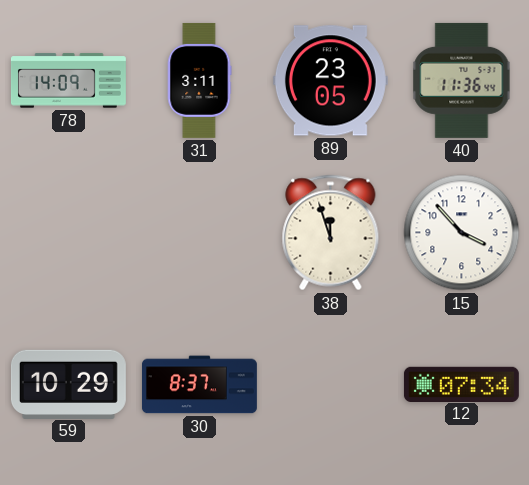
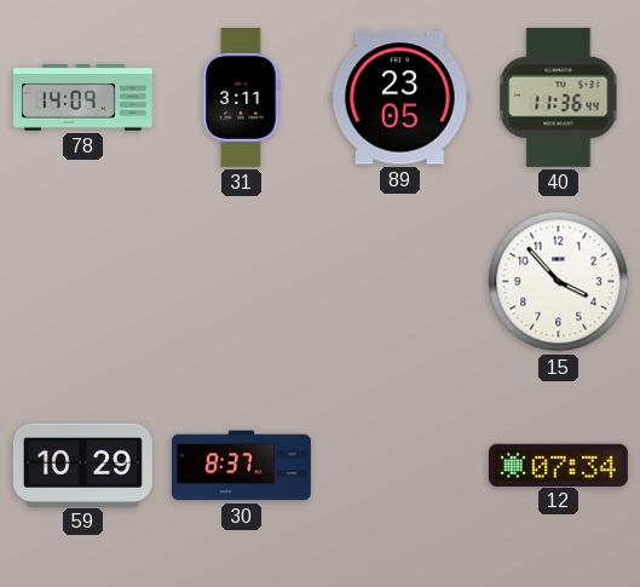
38: 11:57 -> none (331, 233)
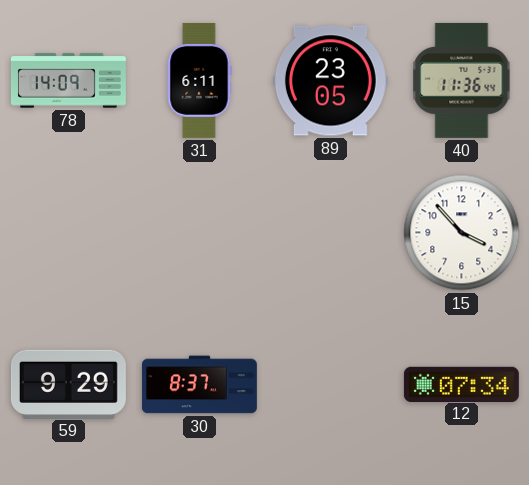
31: 3:11 -> 6:11 (199, 80)
59: 10:29 -> 9:29 (68, 384)
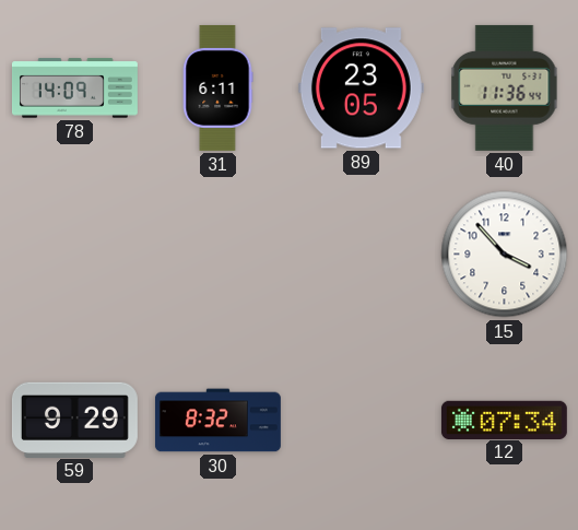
30: 8:37 -> 8:32 (217, 421)
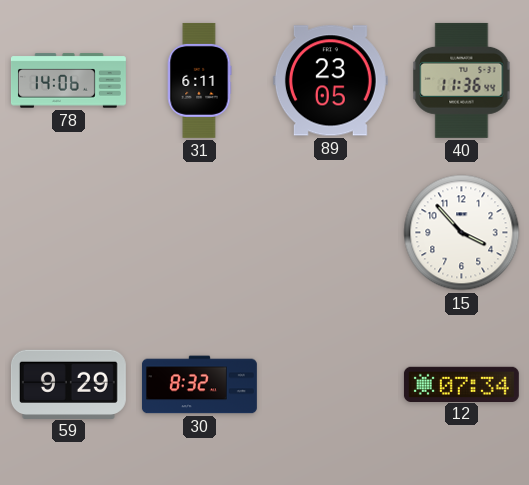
78: 14:09 -> 14:06 (68, 81)
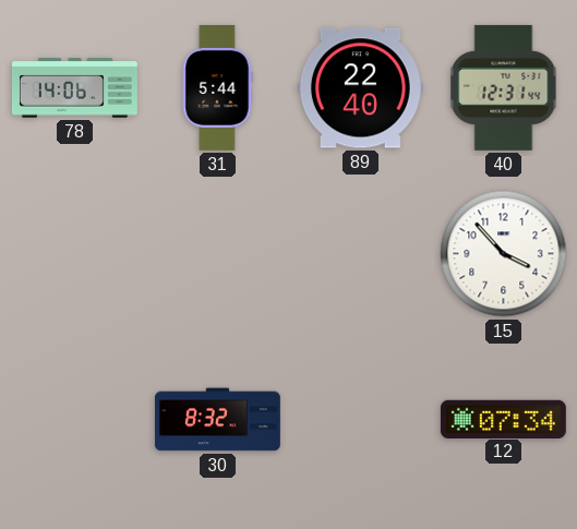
31: 6:11 -> 5:44 (217, 87)
89: 23:05 -> 22:40 (360, 88)
40: 11:36 -> 12:31 (504, 87)
59: 9:29 -> none (68, 384)
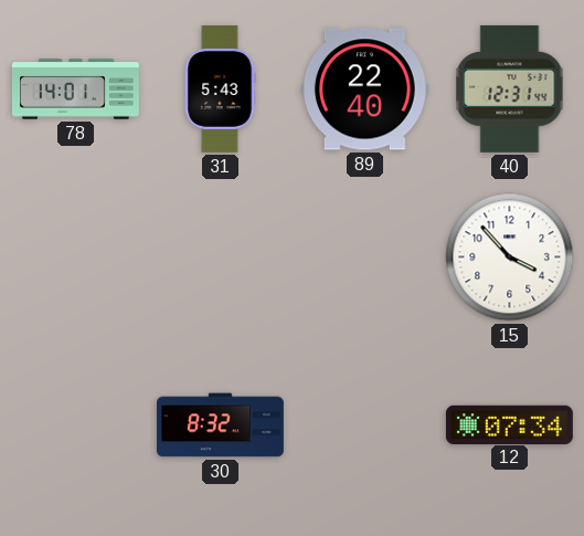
78: 14:06 -> 14:01 (75, 90)
31: 5:44 -> 5:43 (220, 88)
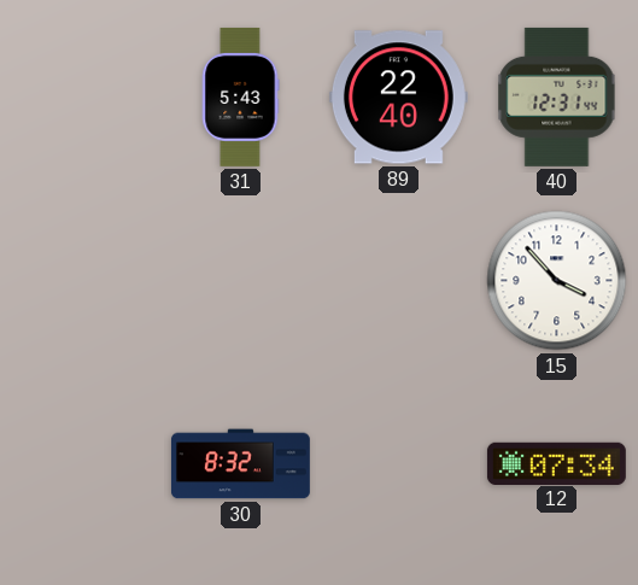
78: 14:01 -> none (75, 90)
